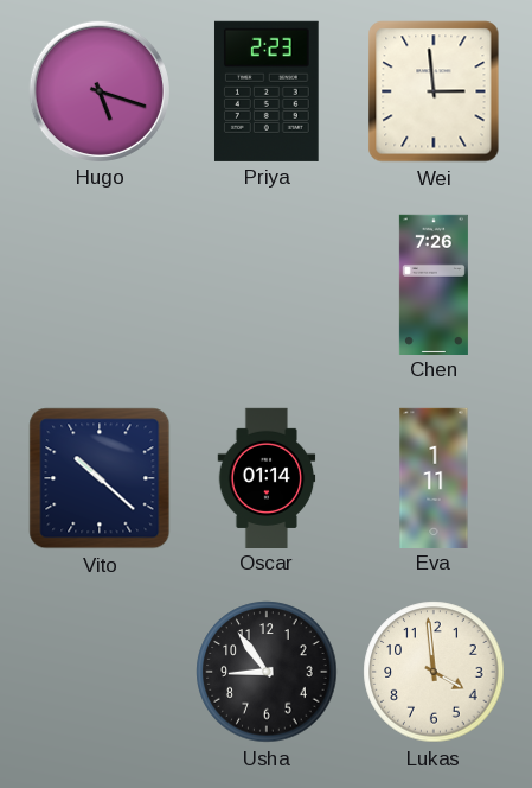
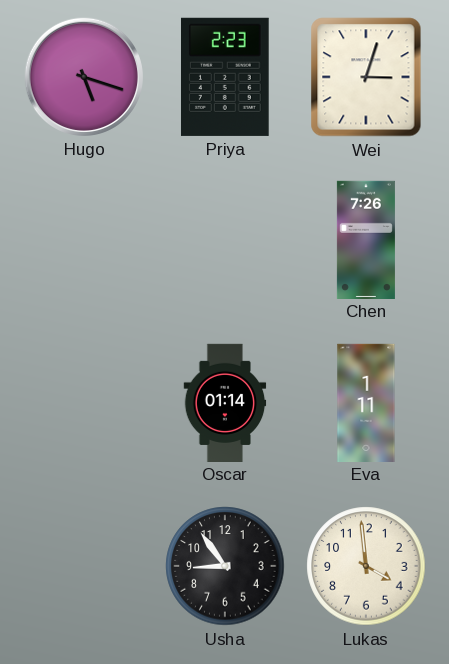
Wei: 2:59 -> 3:03 (366, 77)
Vito: 10:22 -> none (100, 478)
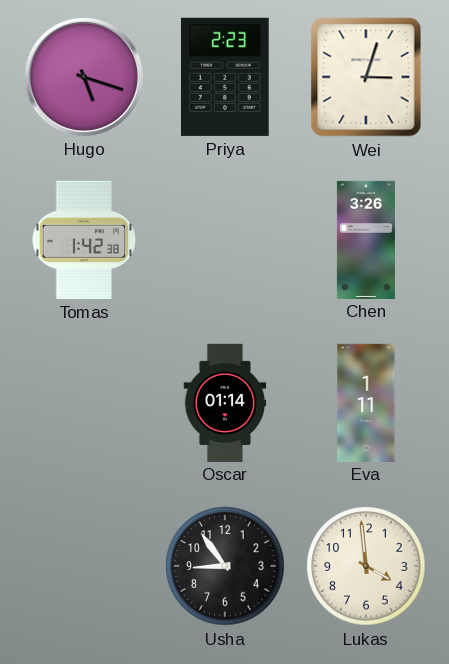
Tomas: none -> 1:42 (84, 240)
Chen: 7:26 -> 3:26 (366, 239)
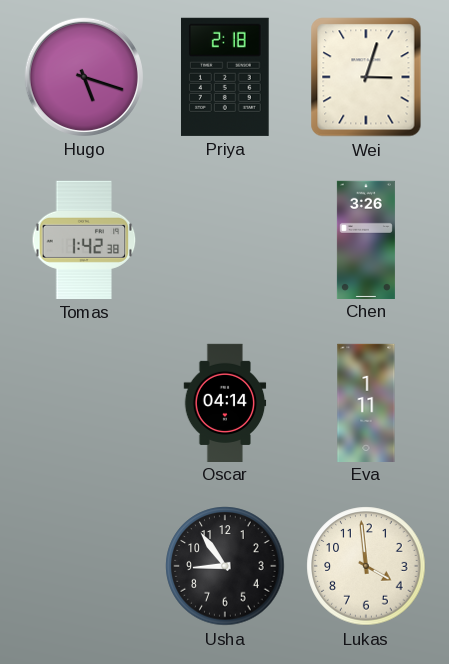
Priya: 2:23 -> 2:18 (225, 77)
Oscar: 01:14 -> 04:14 (225, 402)
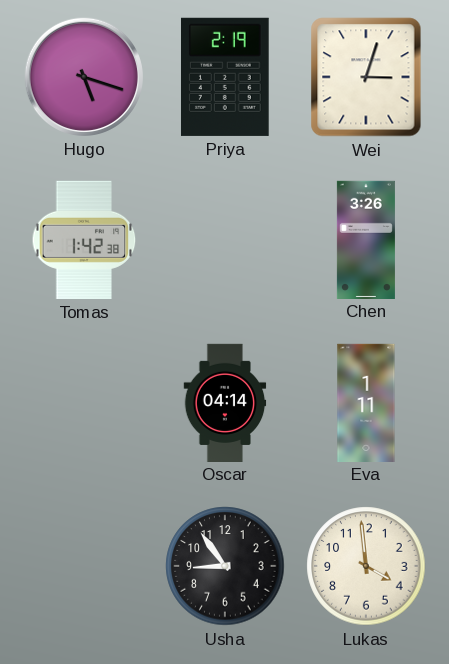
Priya: 2:18 -> 2:19 (225, 77)
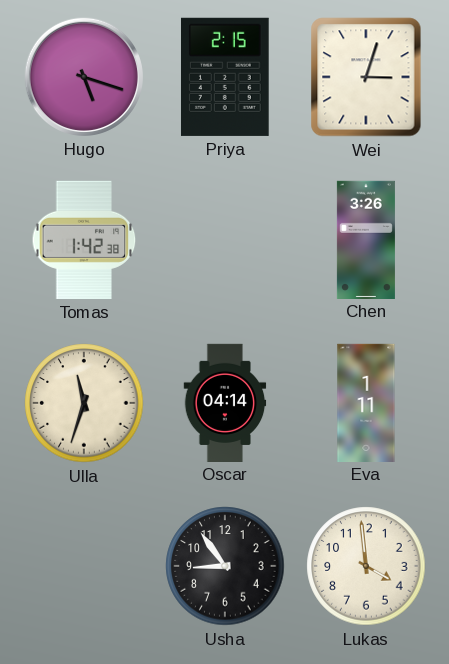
Priya: 2:19 -> 2:15 (225, 77)
Ulla: none -> 11:33 (84, 403)
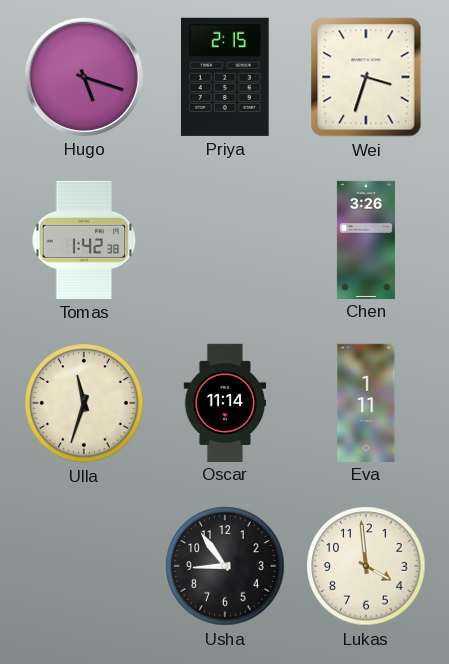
Wei: 3:03 -> 3:33 (366, 77)
Oscar: 04:14 -> 11:14 (225, 402)
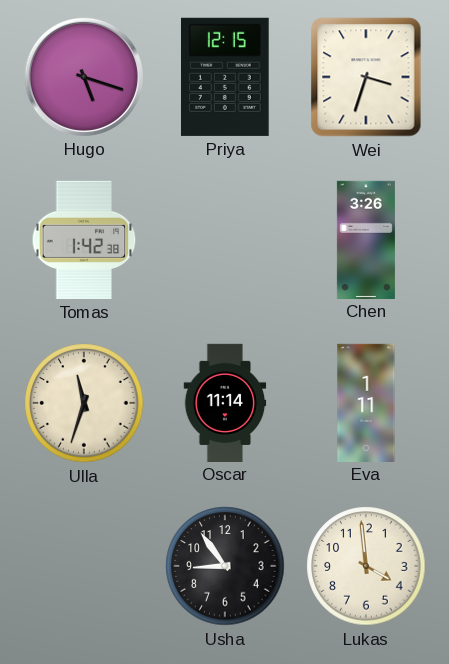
Priya: 2:15 -> 12:15 (225, 77)
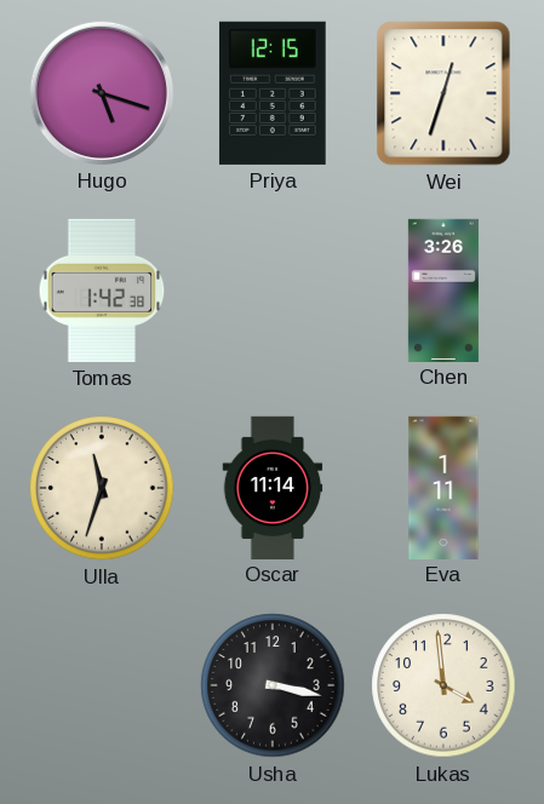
Wei: 3:33 -> 12:33 (443, 93)
Usha: 8:54 -> 3:17 (273, 685)
